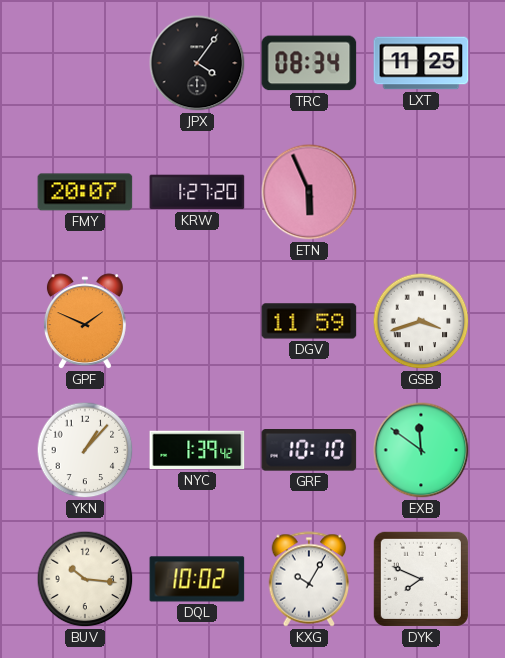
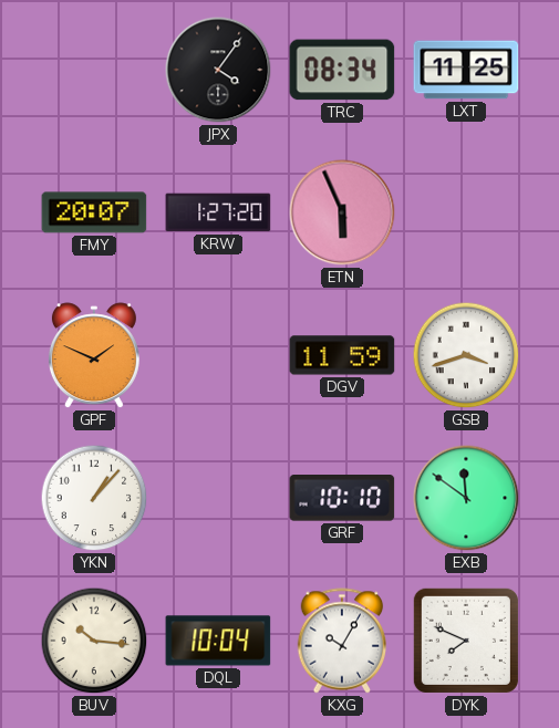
NYC: 1:39 -> none (197, 450)
DQL: 10:02 -> 10:04 (218, 641)
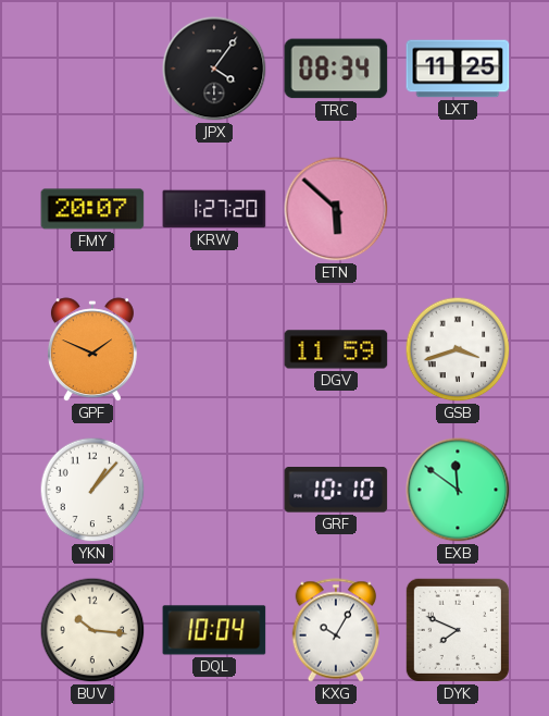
ETN: 5:56 -> 5:52 (336, 209)
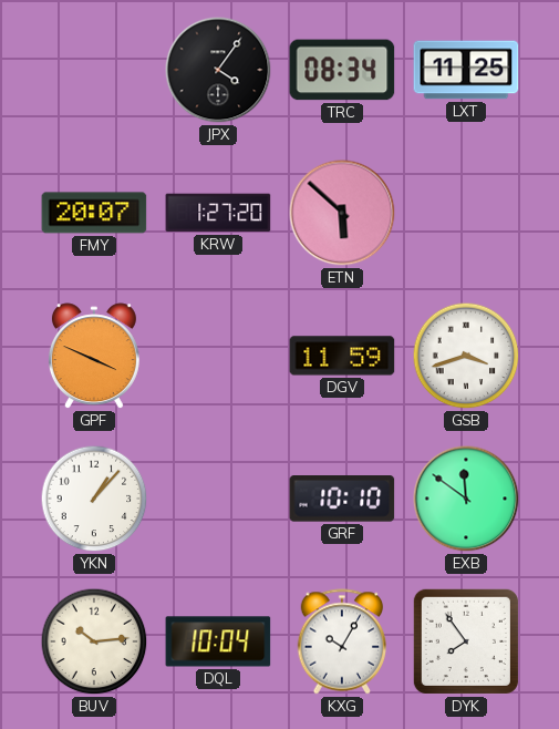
GPF: 1:49 -> 3:49 (94, 357)
BUV: 10:16 -> 10:14 (94, 641)
DYK: 7:49 -> 7:54 (466, 641)
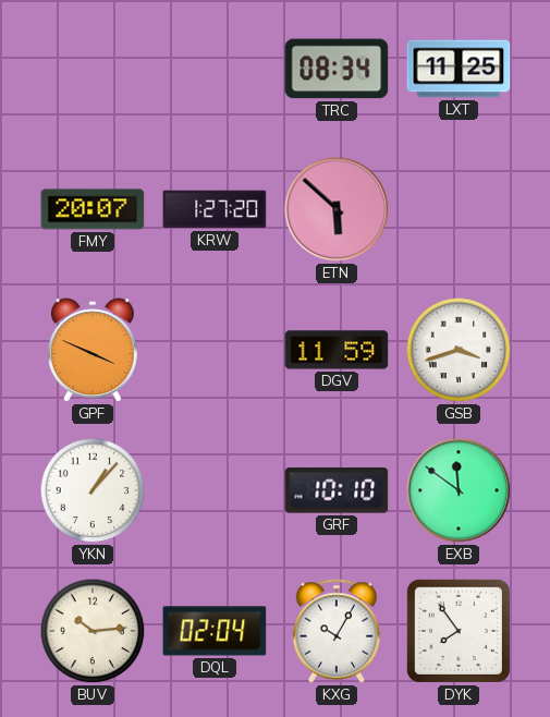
JPX: 4:06 -> none (218, 70)
DQL: 10:04 -> 02:04 (215, 631)
